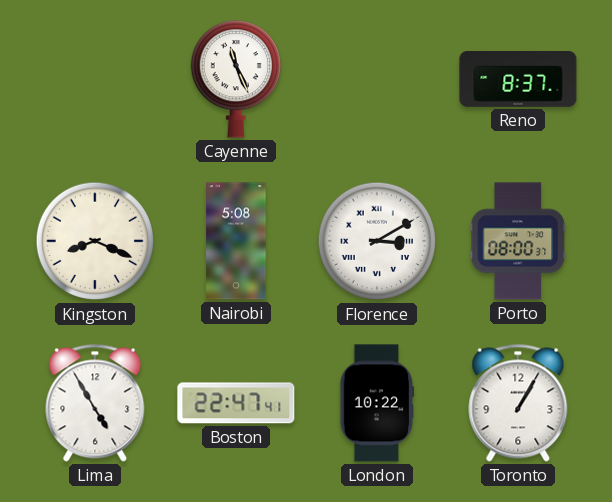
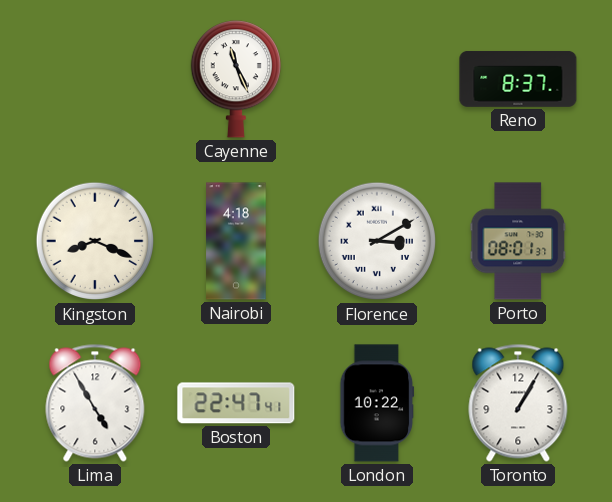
Nairobi: 5:08 -> 4:18 (236, 241)
Porto: 08:00 -> 08:01 (518, 241)
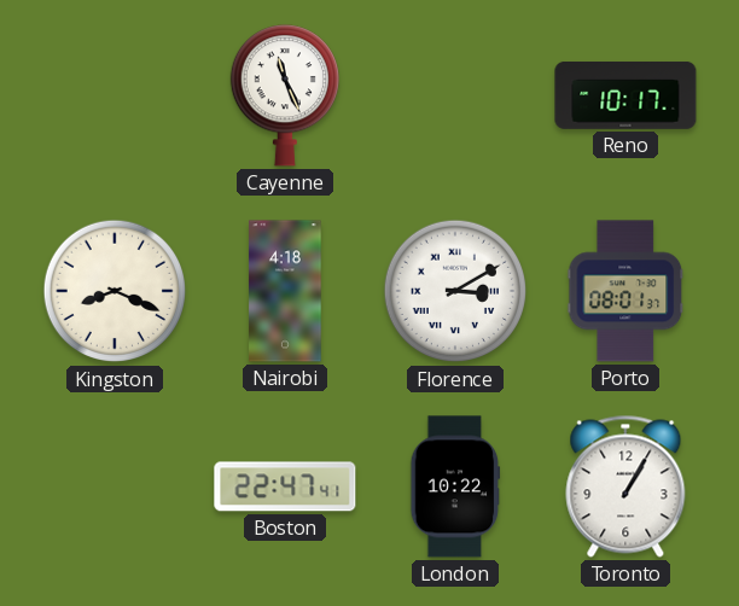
Reno: 8:37 -> 10:17 (625, 95)
Lima: 4:55 -> none (95, 403)
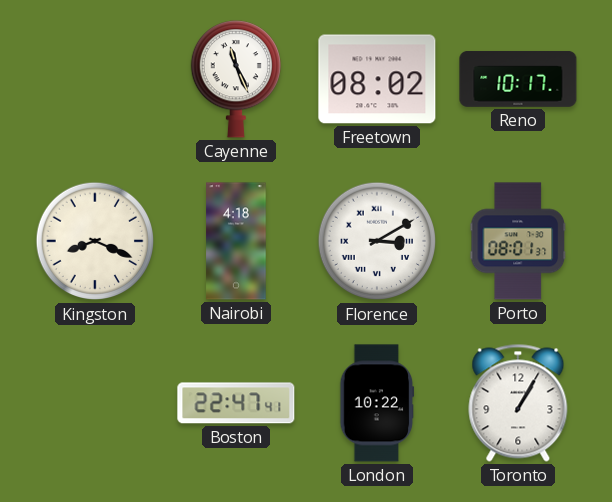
Freetown: none -> 08:02 (377, 79)
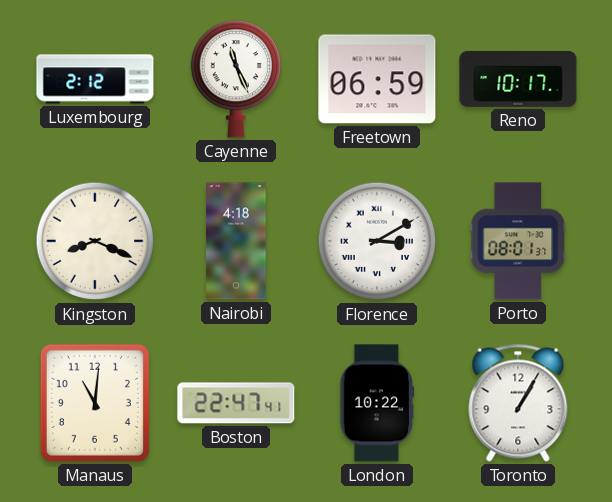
Luxembourg: none -> 2:12 (95, 79)
Freetown: 08:02 -> 06:59 (377, 79)
Manaus: none -> 11:01 (95, 403)
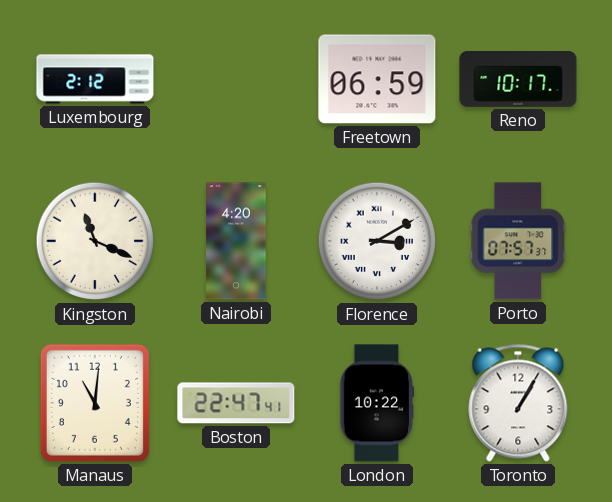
Cayenne: 11:26 -> none (235, 79)
Kingston: 8:19 -> 11:19 (95, 241)
Nairobi: 4:18 -> 4:20 (236, 241)
Porto: 08:01 -> 07:57 (518, 241)
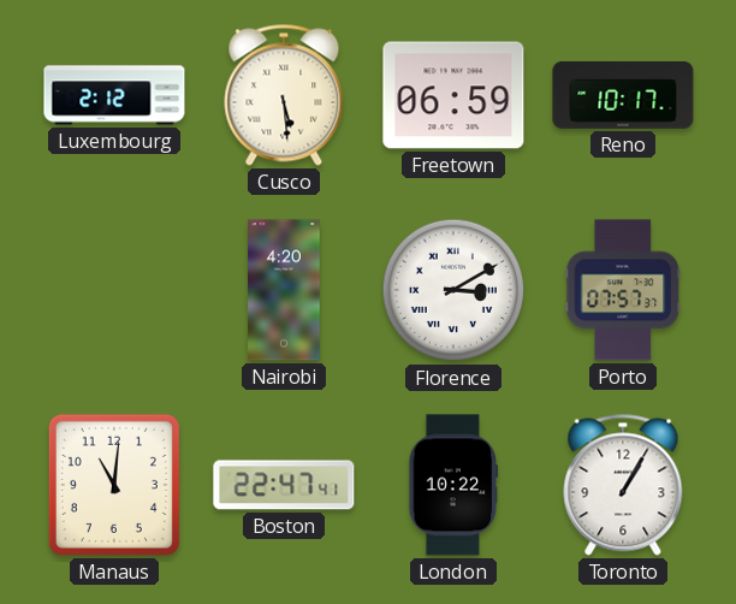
Cusco: none -> 5:29 (284, 95)
Kingston: 11:19 -> none (95, 241)
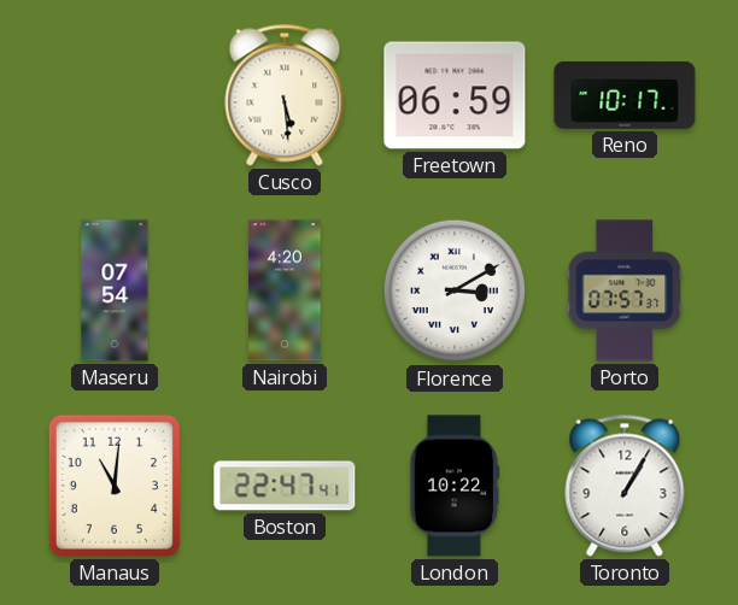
Luxembourg: 2:12 -> none (114, 95)
Maseru: none -> 07:54 (115, 290)
